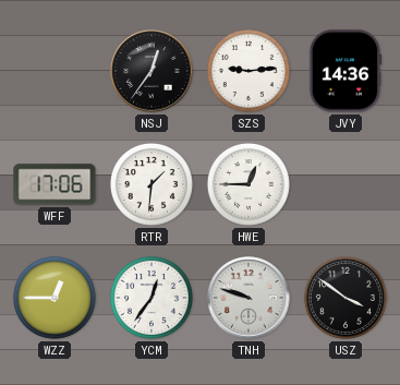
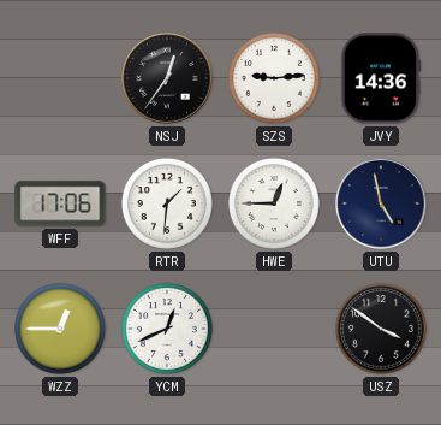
UTU: none -> 4:58 (381, 203)
YCM: 12:36 -> 12:41 (167, 329)
TNH: 9:48 -> none (249, 298)
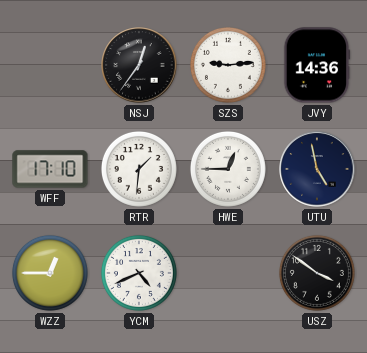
WFF: 17:06 -> 17:10 (50, 169)
YCM: 12:41 -> 4:41 (139, 273)
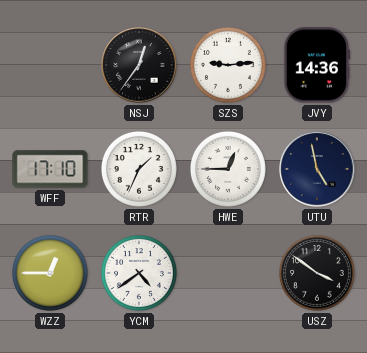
RTR: 1:31 -> 1:34 (139, 169)
YCM: 4:41 -> 4:39 (139, 273)
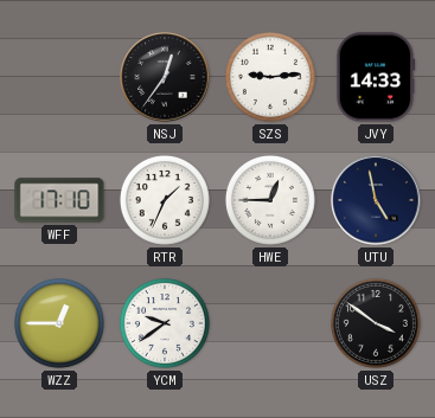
JVY: 14:36 -> 14:33 (376, 77)
YCM: 4:39 -> 9:39 (165, 323)
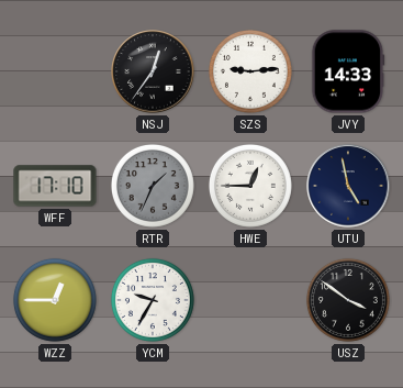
RTR dial: white -> grey (153, 186)
YCM: 9:39 -> 9:35 (153, 300)
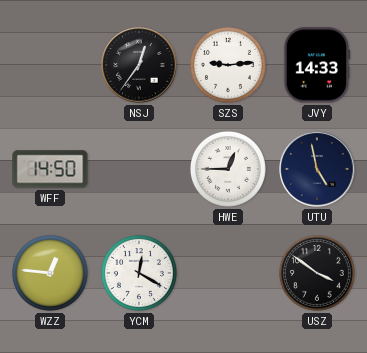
WFF: 17:10 -> 14:50 (50, 169)
RTR: 1:34 -> none (153, 186)
WZZ: 12:45 -> 12:46 (50, 273)
YCM: 9:35 -> 12:20 (139, 273)
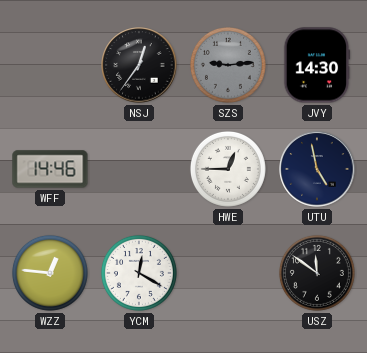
SZS dial: white -> grey (228, 65)
JVY: 14:33 -> 14:30 (317, 65)
WFF: 14:50 -> 14:46 (50, 169)
USZ: 3:51 -> 11:51 (317, 273)
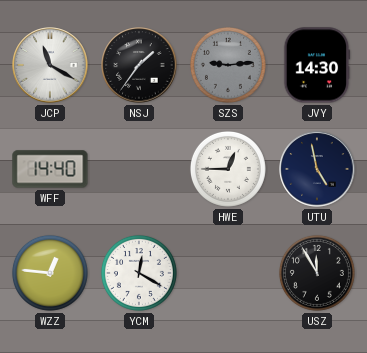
JCP: none -> 11:20 (50, 65)
NSJ: 12:36 -> 1:36 (139, 65)
WFF: 14:46 -> 14:40 (50, 169)
USZ: 11:51 -> 11:55 (317, 273)
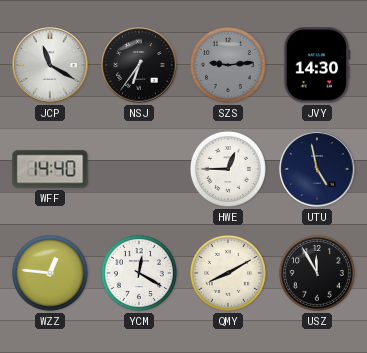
NSJ: 1:36 -> 6:36 (139, 65)
QMY: none -> 8:10 (228, 273)
